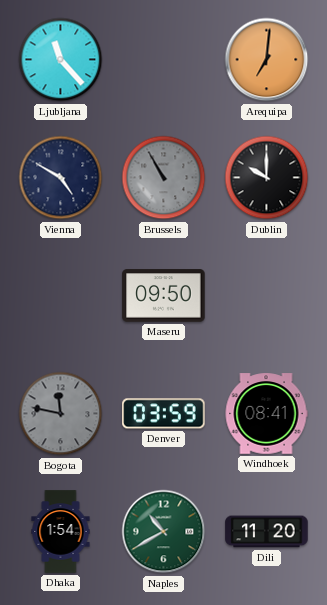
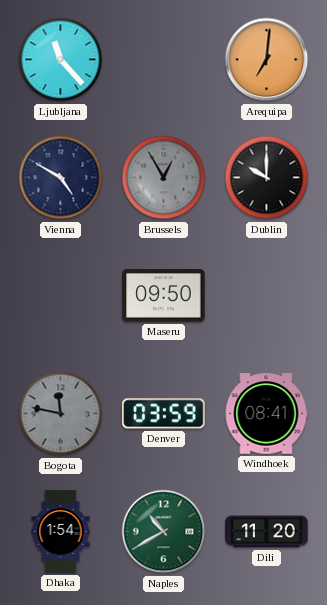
Brussels: 10:55 -> 12:55 (164, 178)
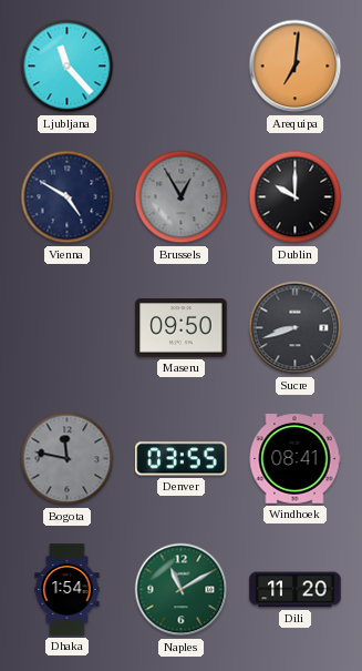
Sucre: none -> 8:42 (296, 328)
Denver: 03:59 -> 03:55 (182, 459)
Naples: 10:40 -> 11:10 (182, 590)
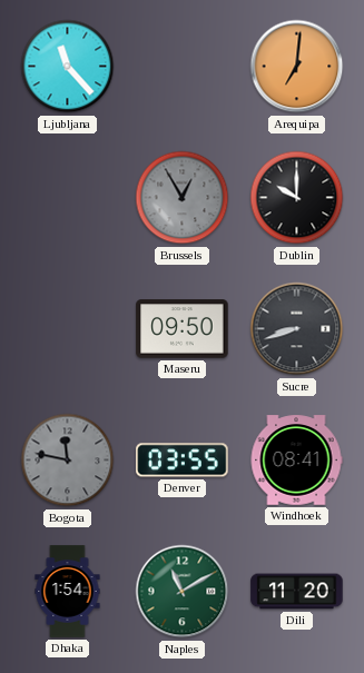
Vienna: 4:50 -> none (68, 197)
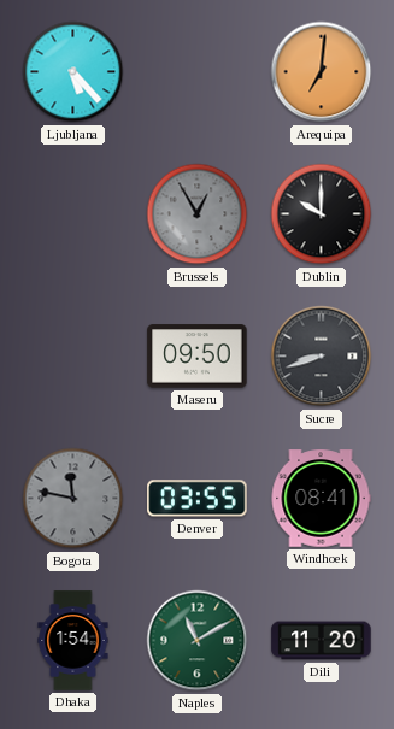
Ljubljana: 11:23 -> 5:23 (73, 72)
